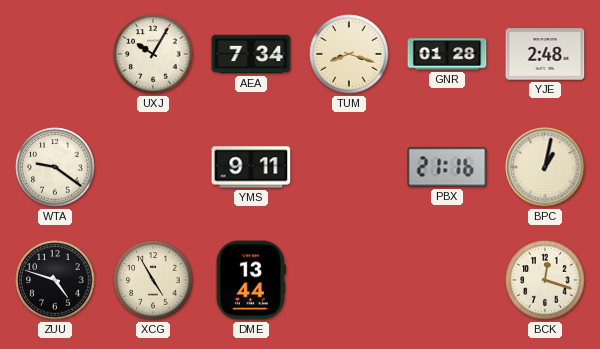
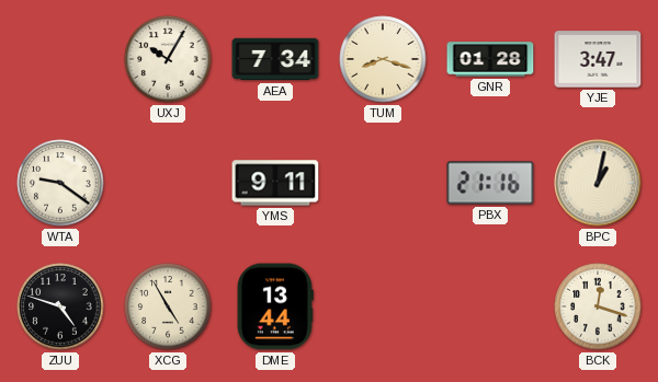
YJE: 2:48 -> 3:47 (598, 59)
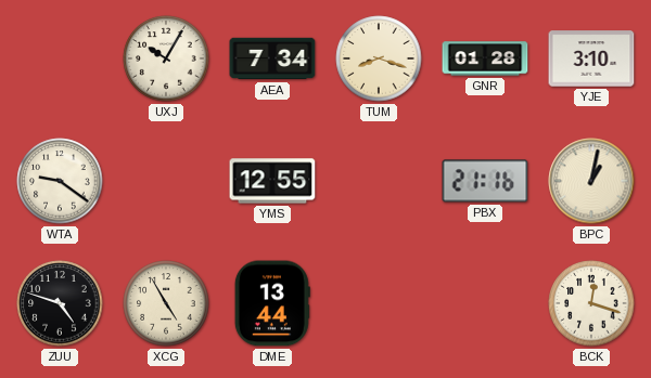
YJE: 3:47 -> 3:10 (591, 58)
YMS: 9:11 -> 12:55 (272, 181)
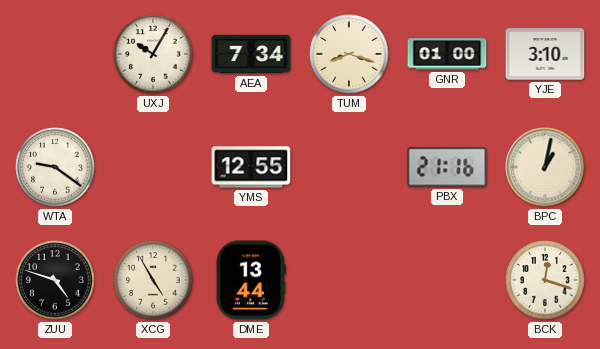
GNR: 01:28 -> 01:00 (447, 54)
